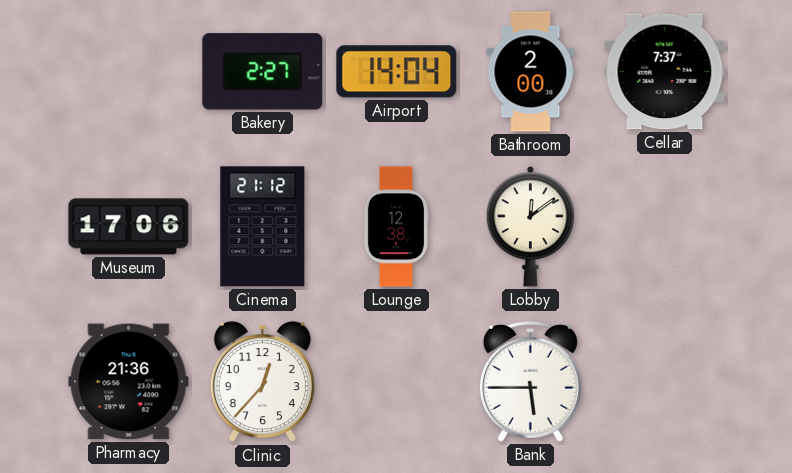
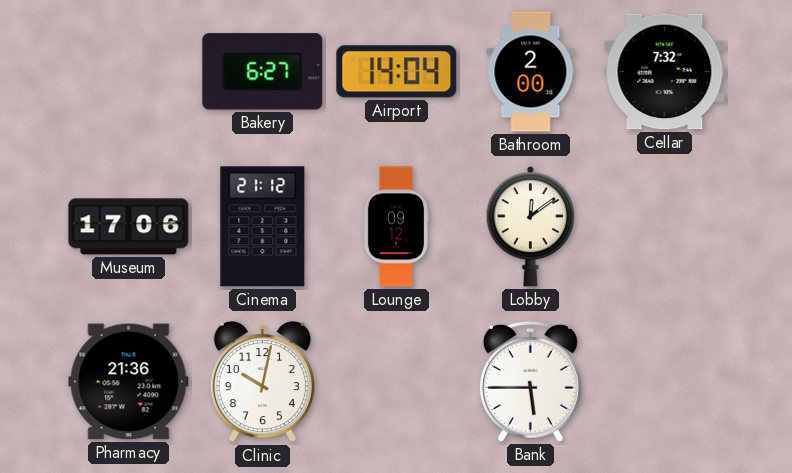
Bakery: 2:27 -> 6:27 (263, 72)
Cellar: 7:37 -> 7:32 (665, 72)
Lounge: 12:38 -> 09:12 (395, 227)
Clinic: 12:37 -> 10:02 (262, 382)
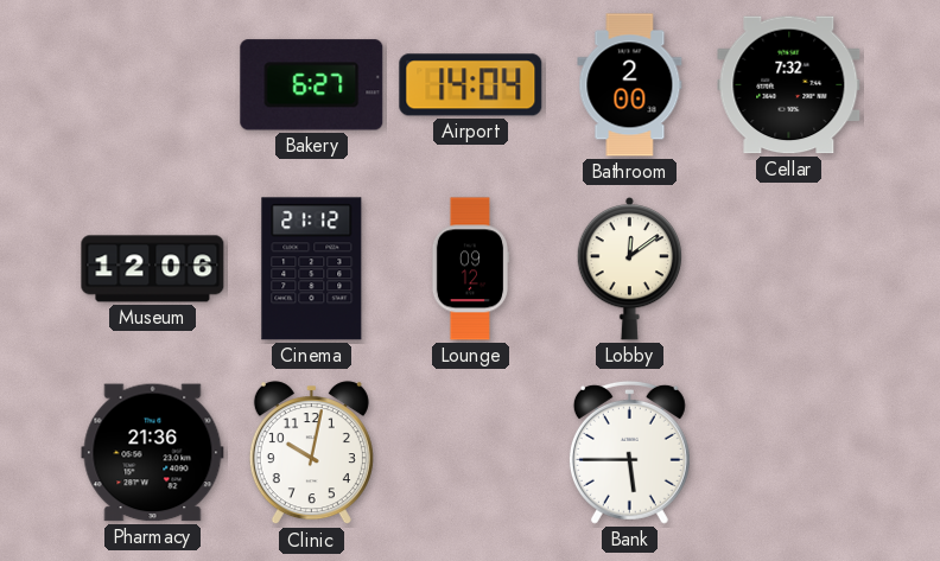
Museum: 17:06 -> 12:06 (153, 269)
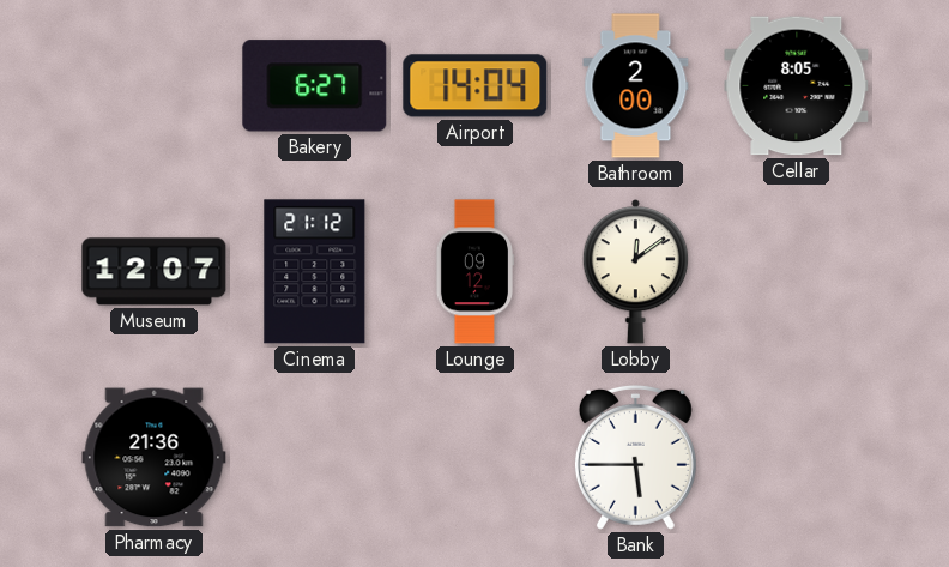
Cellar: 7:32 -> 8:05 (797, 86)
Museum: 12:06 -> 12:07 (155, 272)
Clinic: 10:02 -> none (311, 453)
